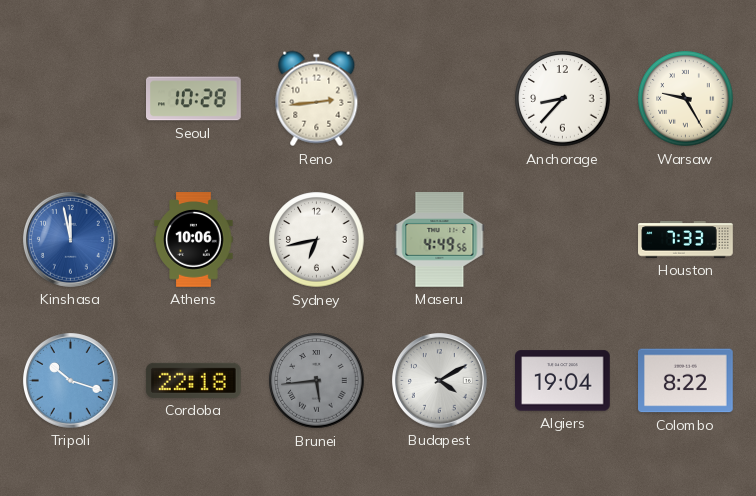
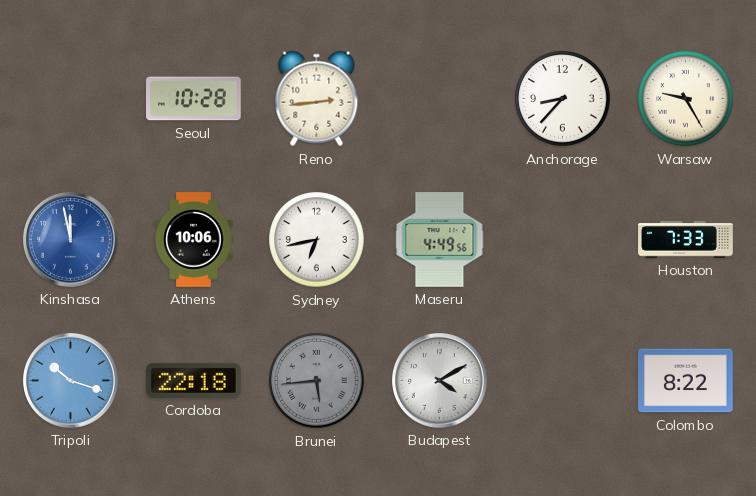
Algiers: 19:04 -> none (563, 381)
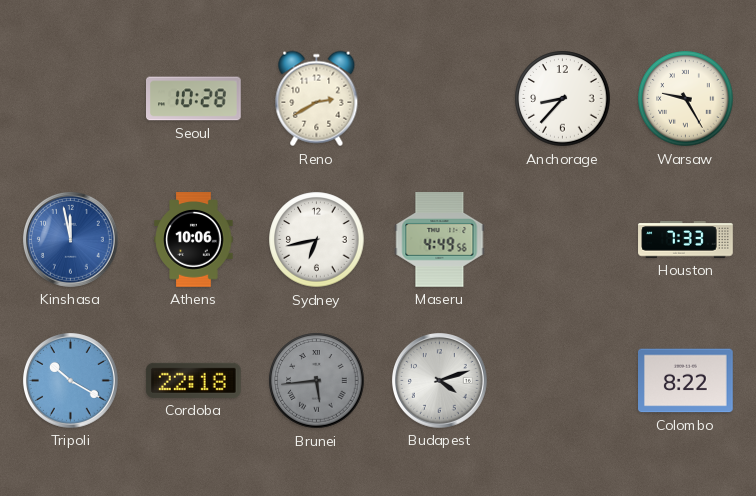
Reno: 2:44 -> 2:40 (317, 99)
Tripoli: 10:18 -> 10:20 (71, 381)
Budapest: 4:10 -> 4:12 (440, 381)
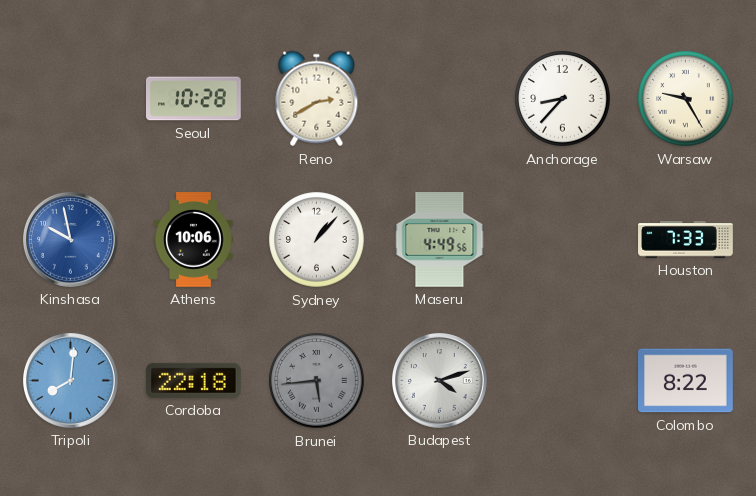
Kinshasa: 11:58 -> 9:58 (71, 240)
Sydney: 6:43 -> 1:07 (317, 240)
Tripoli: 10:20 -> 8:01 (71, 381)
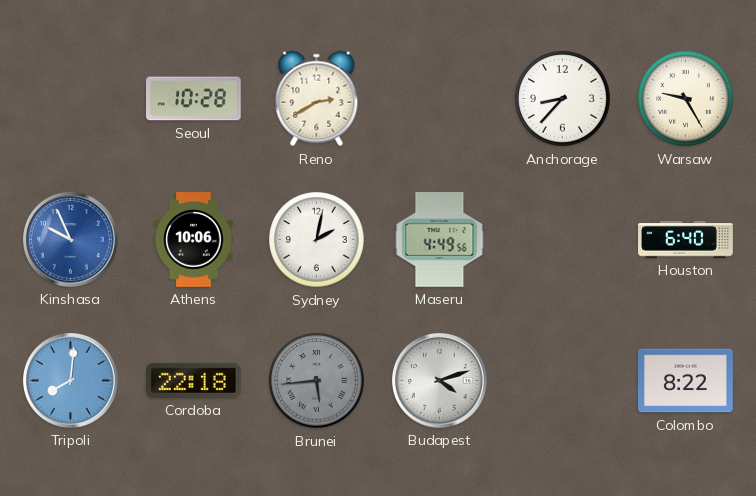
Kinshasa: 9:58 -> 9:56 (71, 240)
Sydney: 1:07 -> 2:02 (317, 240)
Houston: 7:33 -> 6:40 (686, 240)
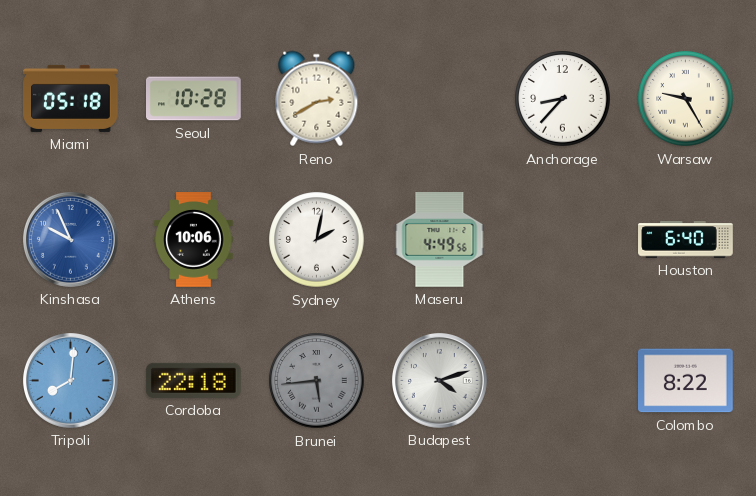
Miami: none -> 05:18 (71, 98)
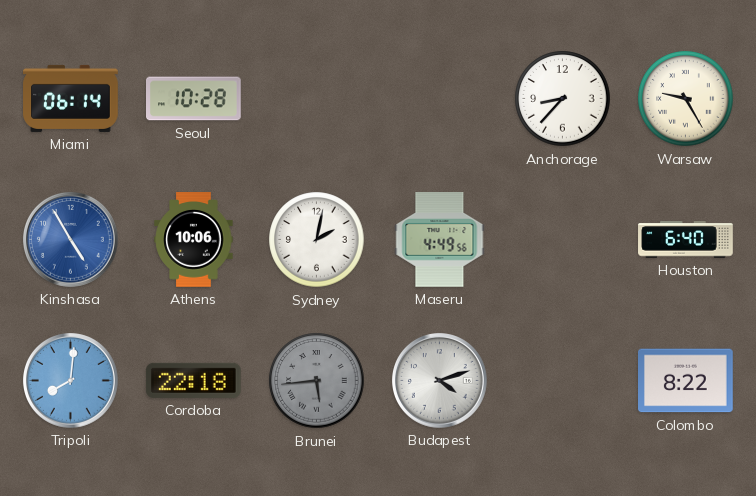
Miami: 05:18 -> 06:14 (71, 98)
Reno: 2:40 -> none (317, 99)
Kinshasa: 9:56 -> 4:55 (71, 240)
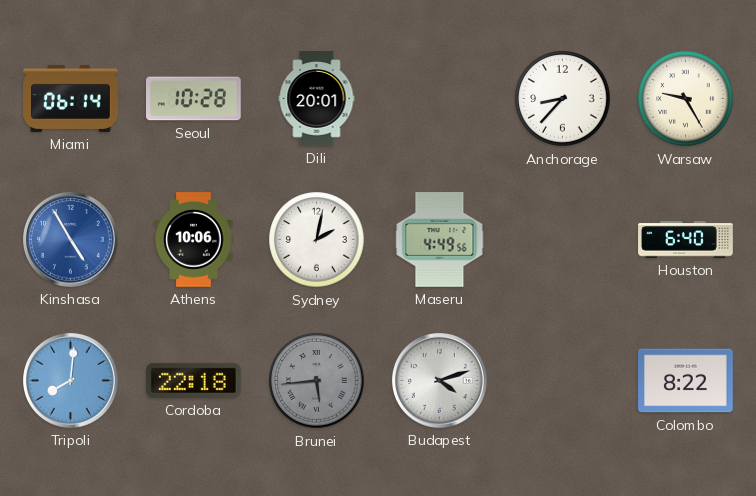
Dili: none -> 20:01 (317, 99)
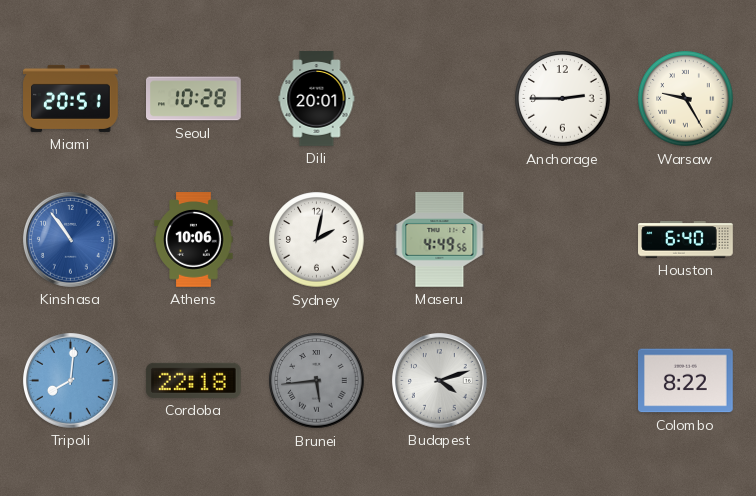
Miami: 06:14 -> 20:51 (71, 98)
Anchorage: 8:37 -> 2:45 (563, 99)
Kinshasa: 4:55 -> 10:54 (71, 240)
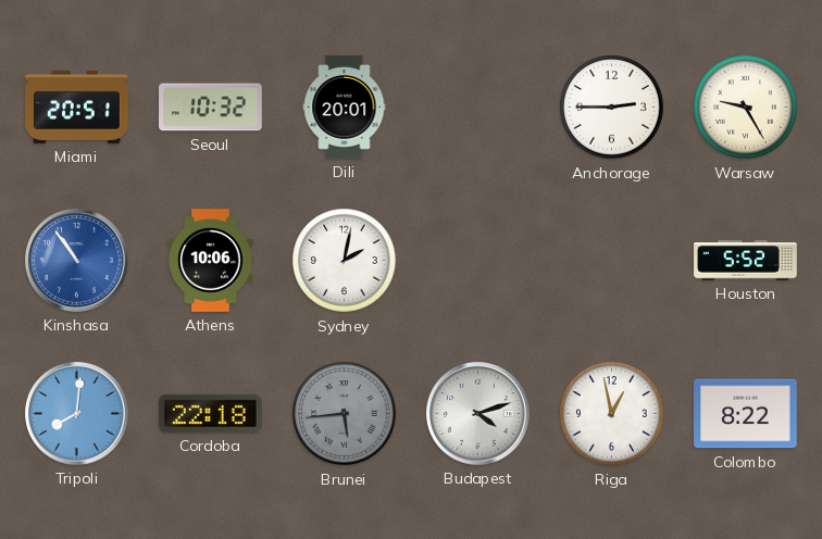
Seoul: 10:28 -> 10:32 (211, 108)
Maseru: 4:49 -> none (440, 240)
Houston: 6:40 -> 5:52 (746, 261)
Riga: none -> 12:58 (612, 414)
